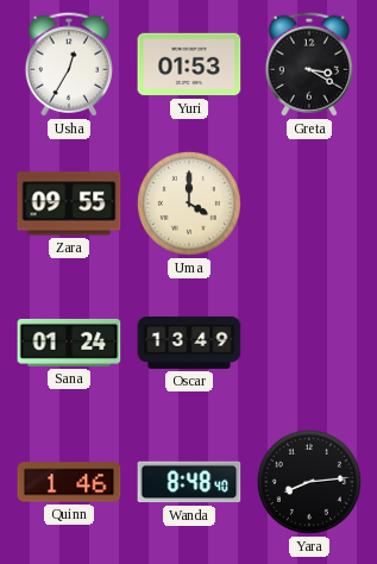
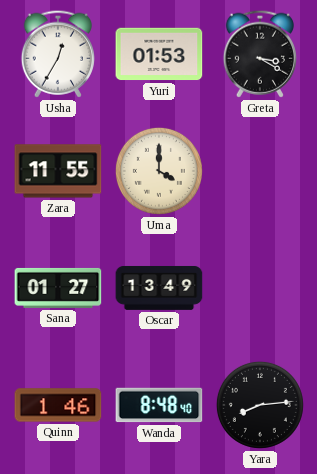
Zara: 09:55 -> 11:55 (58, 171)
Sana: 01:24 -> 01:27 (58, 288)
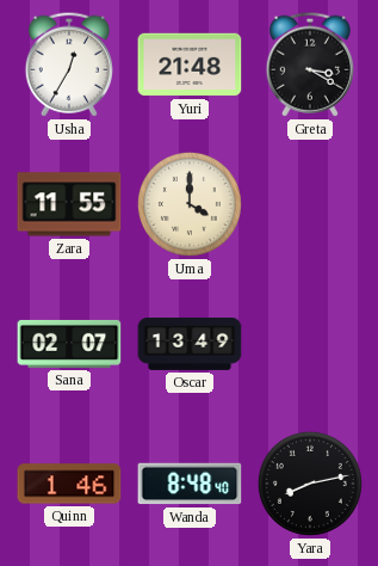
Yuri: 01:53 -> 21:48 (190, 64)
Sana: 01:27 -> 02:07 (69, 344)
Yara: 8:14 -> 8:13 (310, 484)
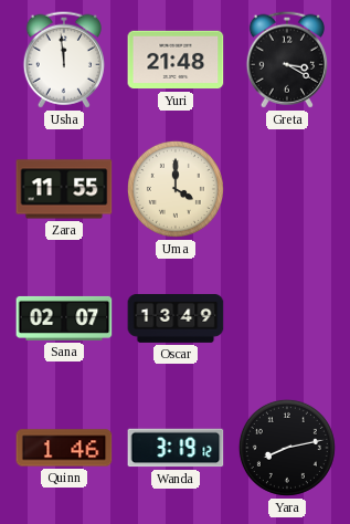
Usha: 12:35 -> 11:59 (63, 60)
Wanda: 8:48 -> 3:19 (176, 448)
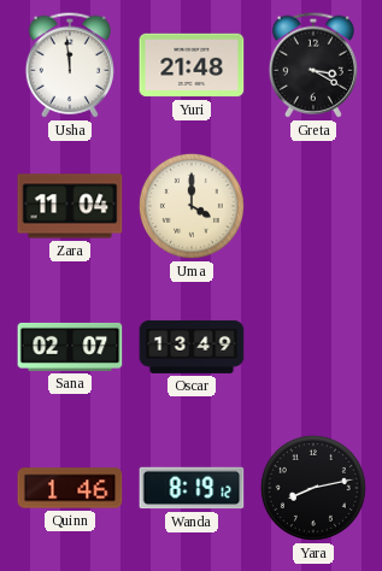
Zara: 11:55 -> 11:04 (70, 206)
Wanda: 3:19 -> 8:19 (192, 488)
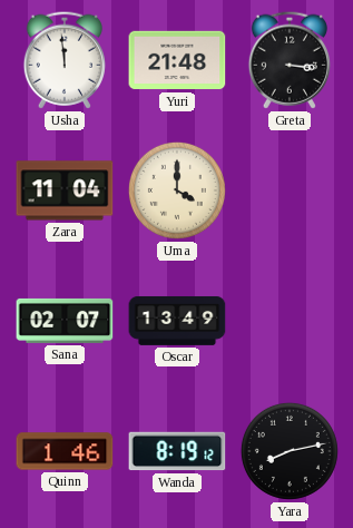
Greta: 3:20 -> 3:16 (288, 60)
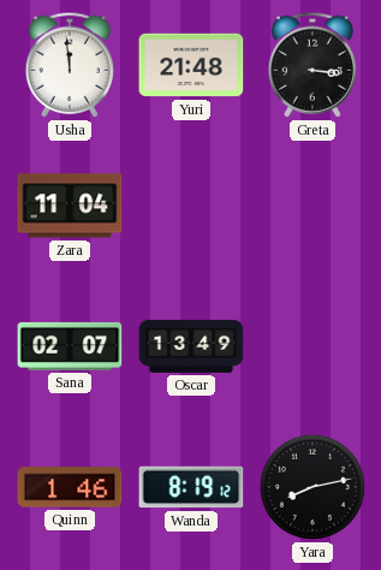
Uma: 4:00 -> none (177, 190)
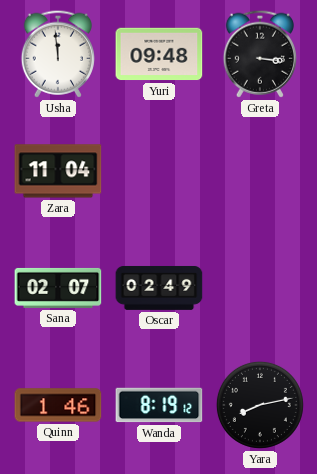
Yuri: 21:48 -> 09:48 (159, 54)
Oscar: 13:49 -> 02:49 (159, 288)
